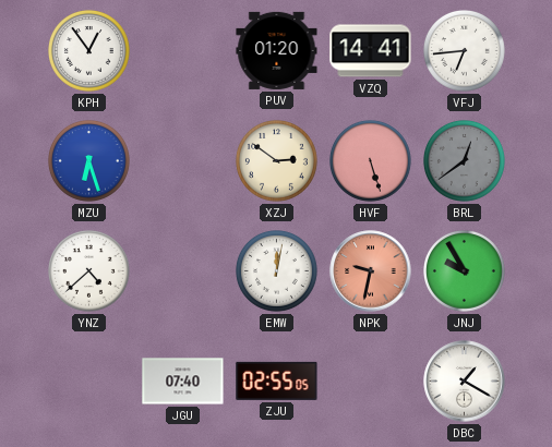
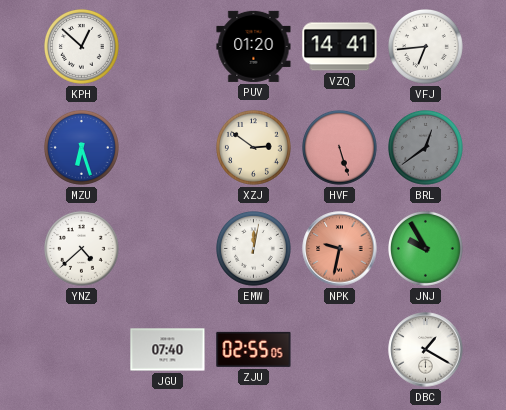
KPH: 12:54 -> 12:52 (82, 47)
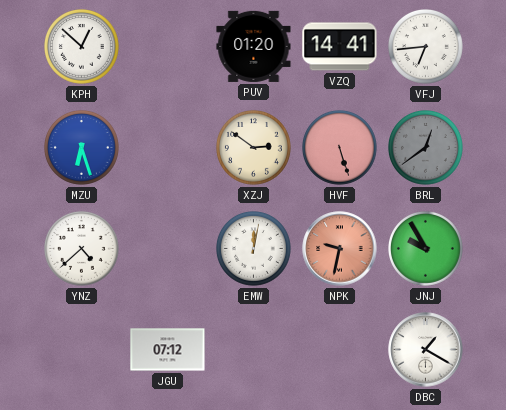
JGU: 07:40 -> 07:12 (168, 350)
ZJU: 02:55 -> none (254, 349)
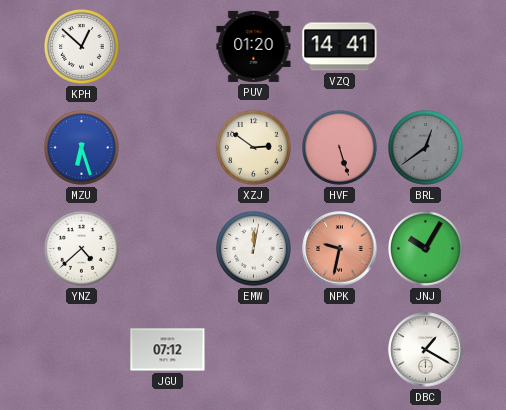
VFJ: 6:44 -> none (426, 47)
JNJ: 9:55 -> 10:05 (426, 249)
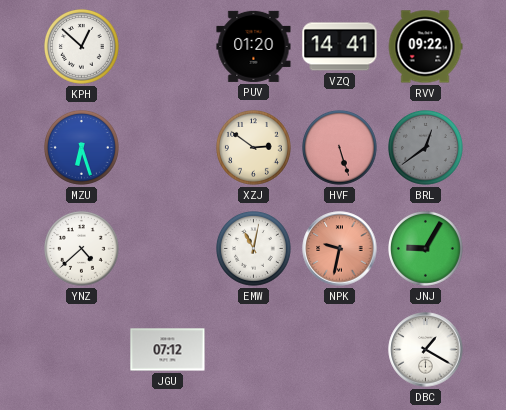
RVV: none -> 09:22 (425, 47)
EMW: 12:02 -> 11:02 (254, 249)
JNJ: 10:05 -> 9:05 (426, 249)
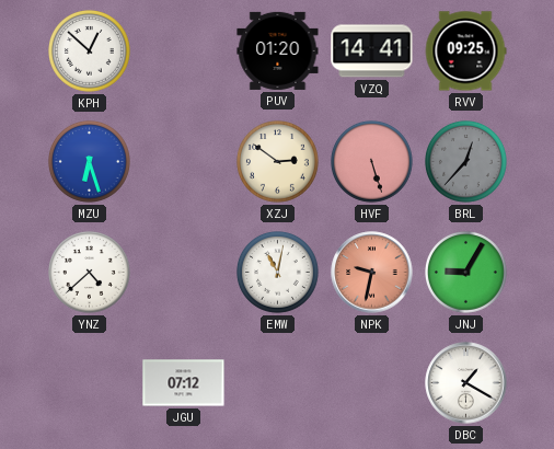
RVV: 09:22 -> 09:25 (465, 51)
BRL: 12:39 -> 12:37 (466, 162)
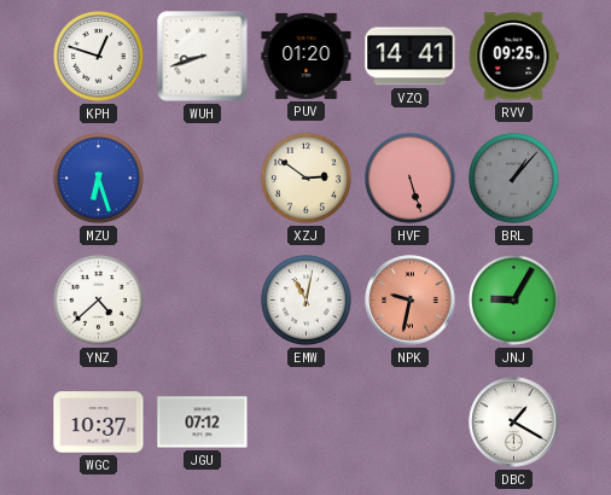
KPH: 12:52 -> 12:48 (99, 57)
WUH: none -> 8:42 (203, 57)
BRL: 12:37 -> 1:07 (514, 179)
WGC: none -> 10:37 (99, 423)
